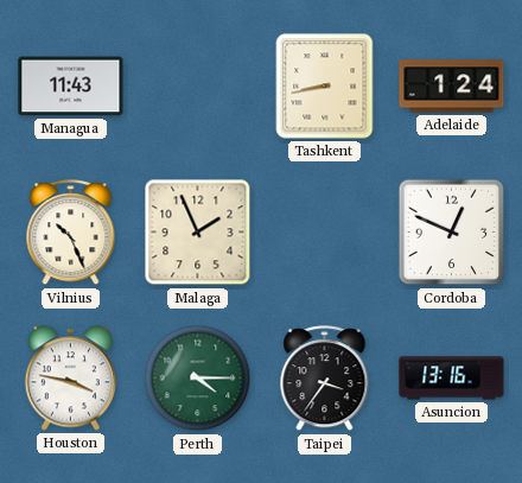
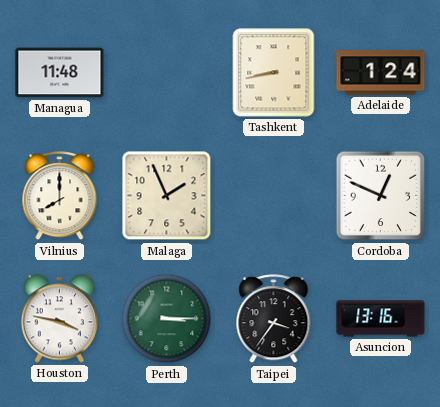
Managua: 11:43 -> 11:48 (60, 73)
Vilnius: 10:26 -> 8:00 (60, 196)
Perth: 4:15 -> 3:15 (167, 319)
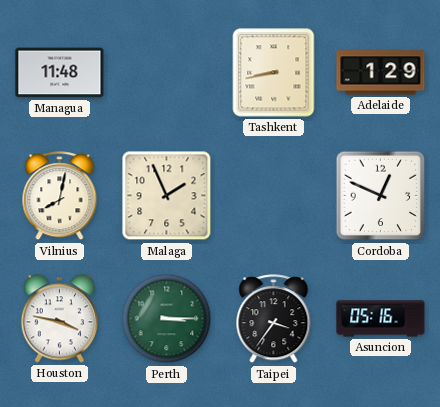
Adelaide: 1:24 -> 1:29 (381, 73)
Vilnius: 8:00 -> 8:02 (60, 196)
Asuncion: 13:16 -> 05:16 (381, 319)
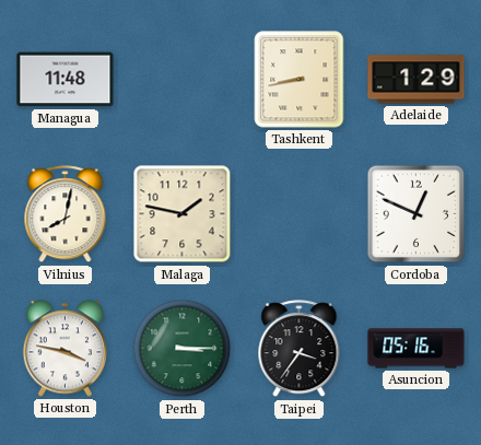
Malaga: 1:56 -> 1:47 (183, 214)
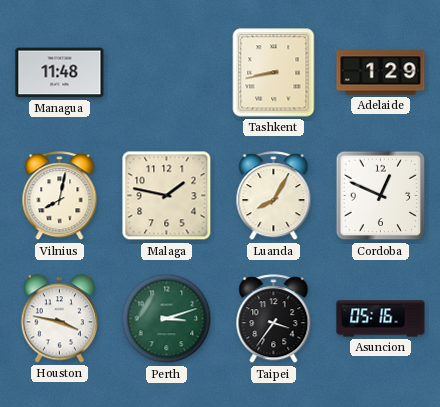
Luanda: none -> 8:05 (274, 196)
Perth: 3:15 -> 3:12 (167, 319)
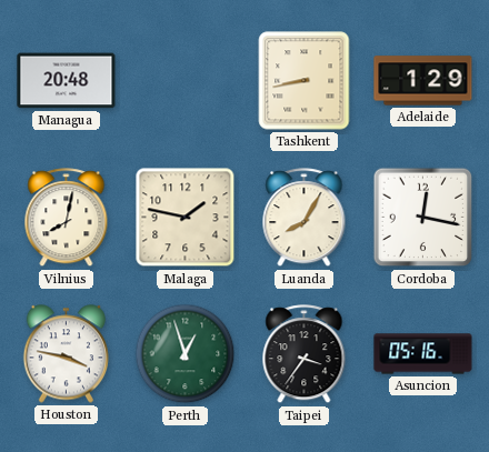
Managua: 11:48 -> 20:48 (67, 81)
Cordoba: 12:49 -> 12:17 (423, 218)
Perth: 3:12 -> 12:57 (186, 354)
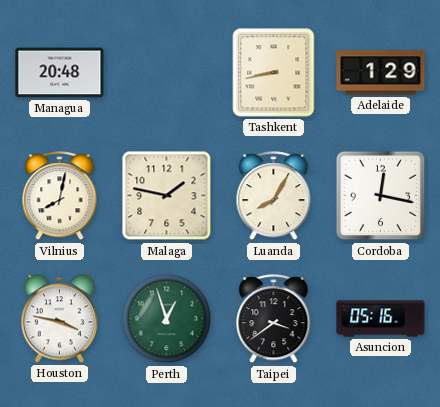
Taipei: 3:36 -> 3:39 (274, 319)
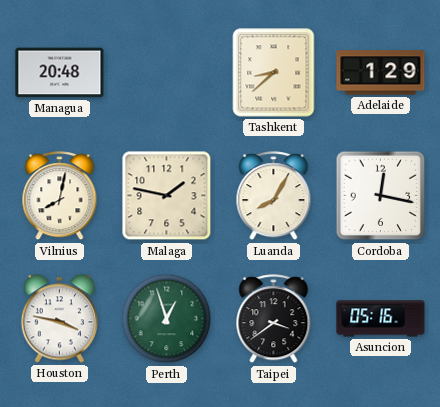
Tashkent: 8:43 -> 8:38 (274, 73)
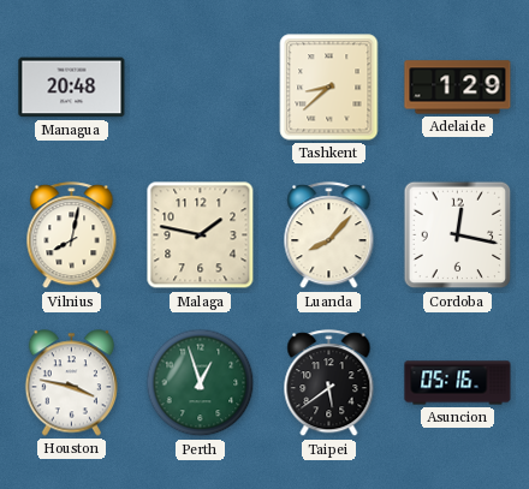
Luanda: 8:05 -> 8:07 (329, 235)
Taipei: 3:39 -> 5:39 (329, 383)
